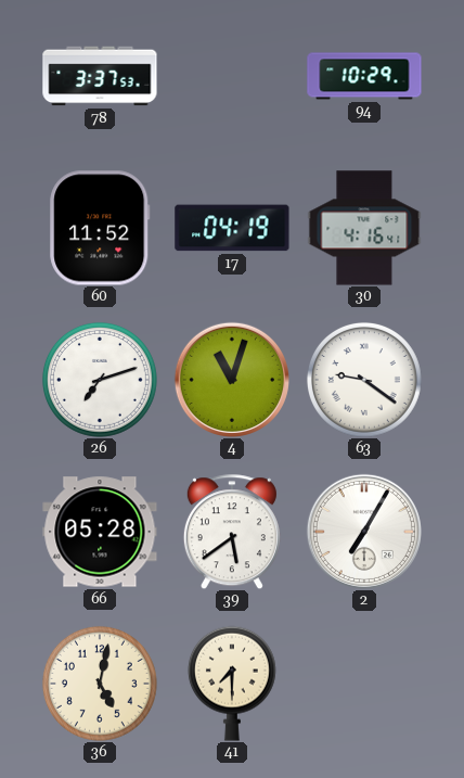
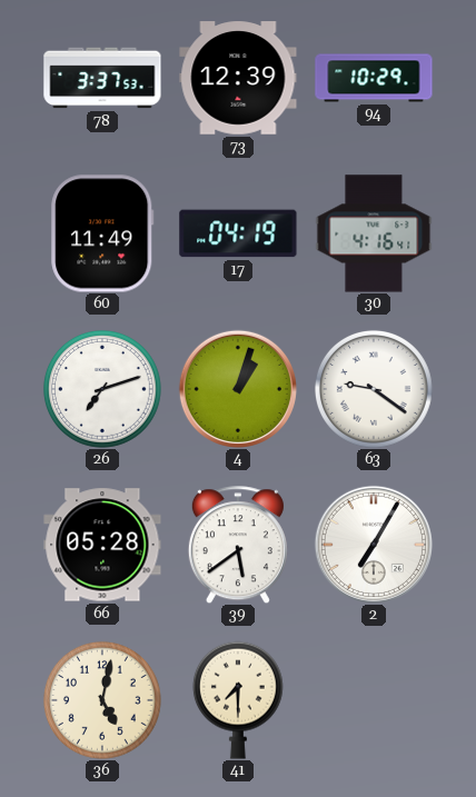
73: none -> 12:39 (238, 78)
60: 11:52 -> 11:49 (102, 233)
4: 11:03 -> 1:03 (238, 389)
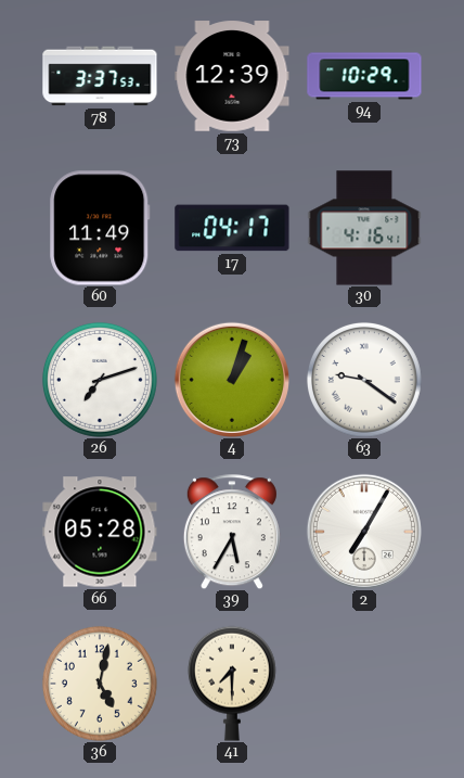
17: 04:19 -> 04:17 (232, 228)
39: 5:39 -> 5:35 (232, 532)
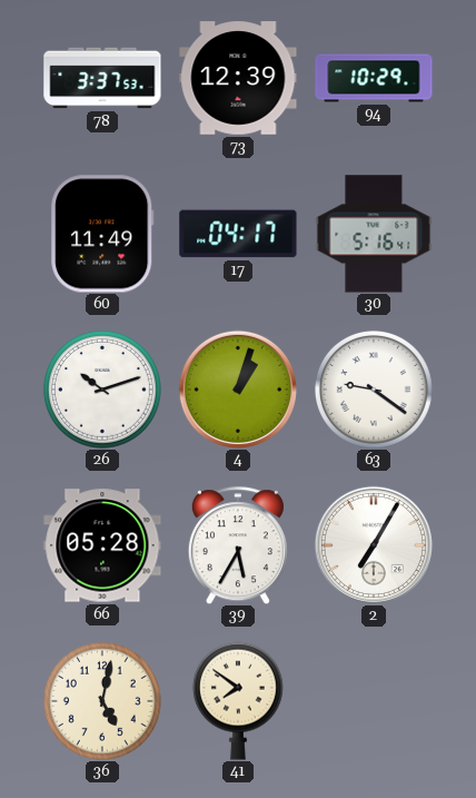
30: 4:16 -> 5:16 (374, 234)
26: 7:12 -> 10:12 (102, 390)
41: 7:30 -> 7:51 (238, 701)
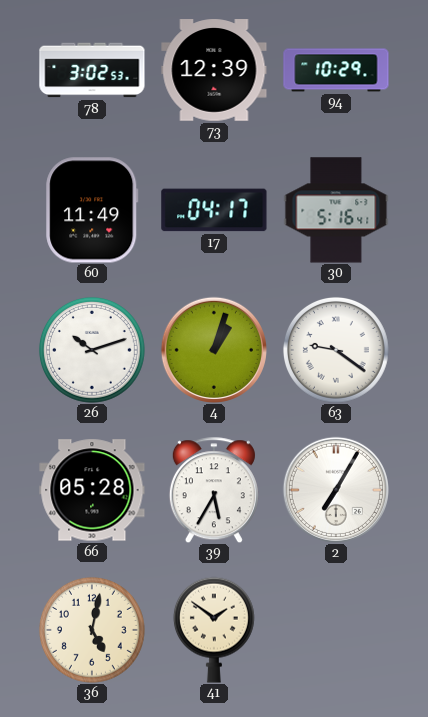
78: 3:37 -> 3:02 (92, 70)
41: 7:51 -> 1:51 (214, 630)
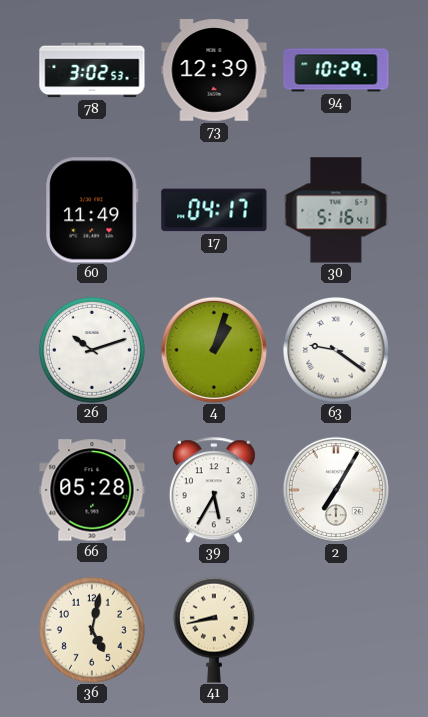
41: 1:51 -> 8:43 (214, 630)
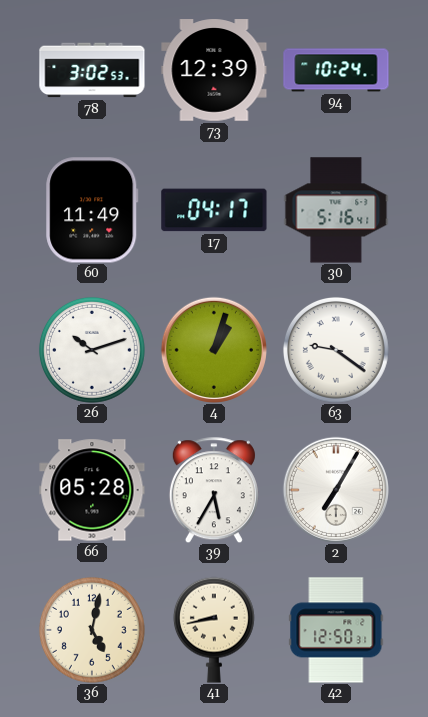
94: 10:29 -> 10:24 (336, 70)
42: none -> 12:50 (336, 630)
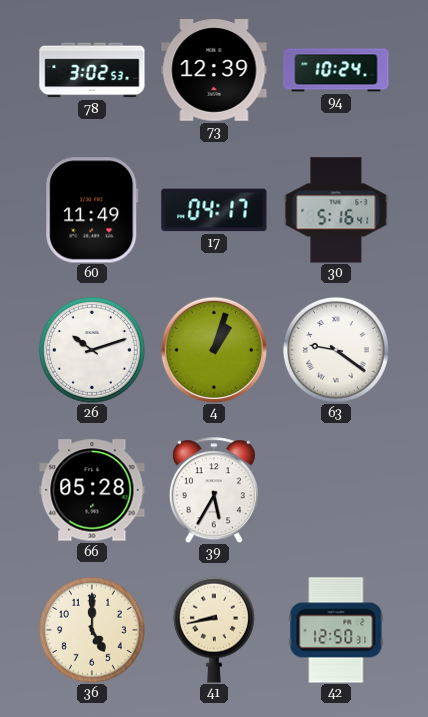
2: 7:05 -> none (336, 490)
36: 5:02 -> 5:00 (92, 630)
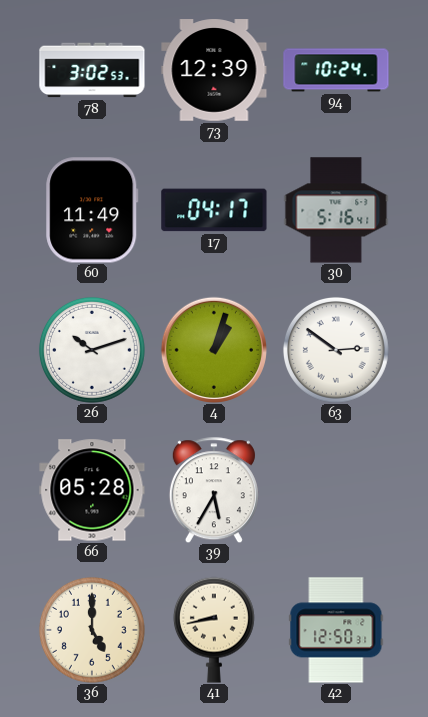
63: 9:21 -> 2:51 (336, 350)
